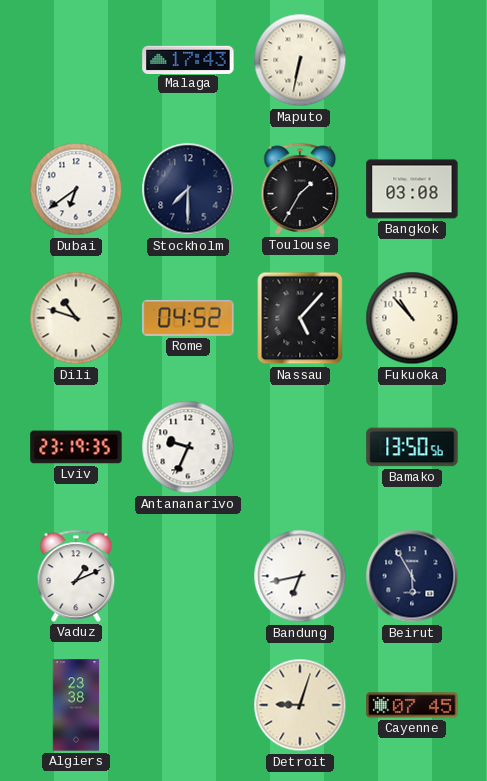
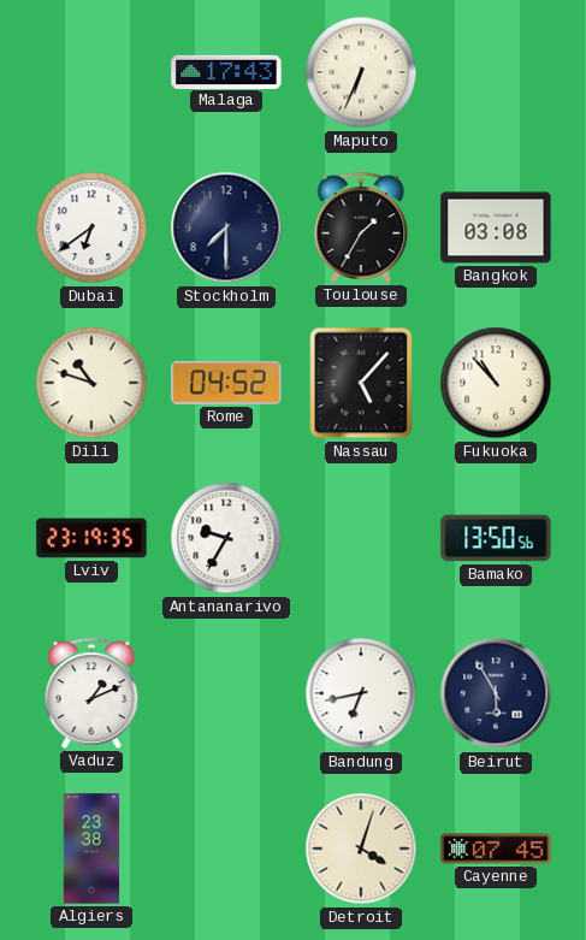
Maputo: 6:32 -> 6:34 (361, 72)
Antananarivo: 9:34 -> 9:35 (226, 538)
Detroit: 9:03 -> 4:03 (361, 849)
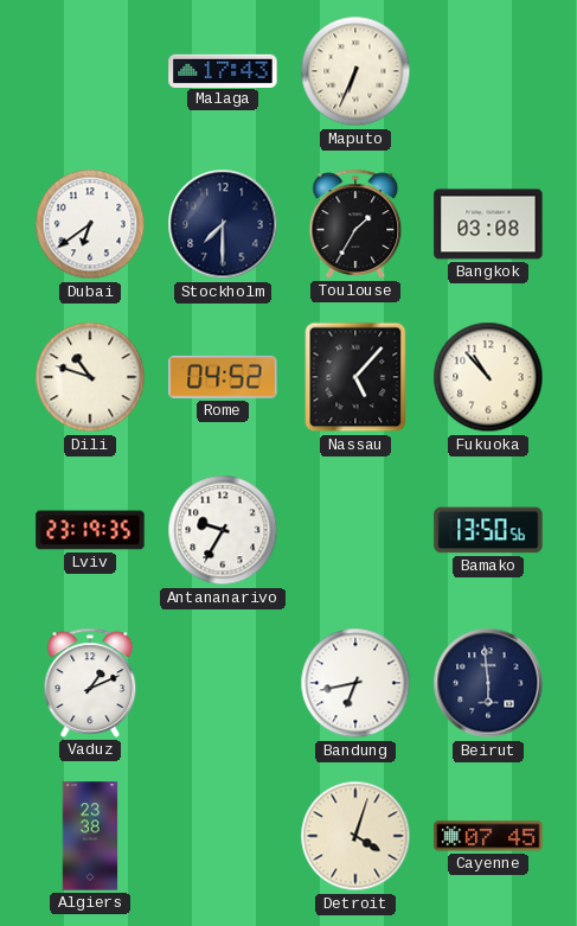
Beirut: 5:55 -> 5:59 (488, 683)
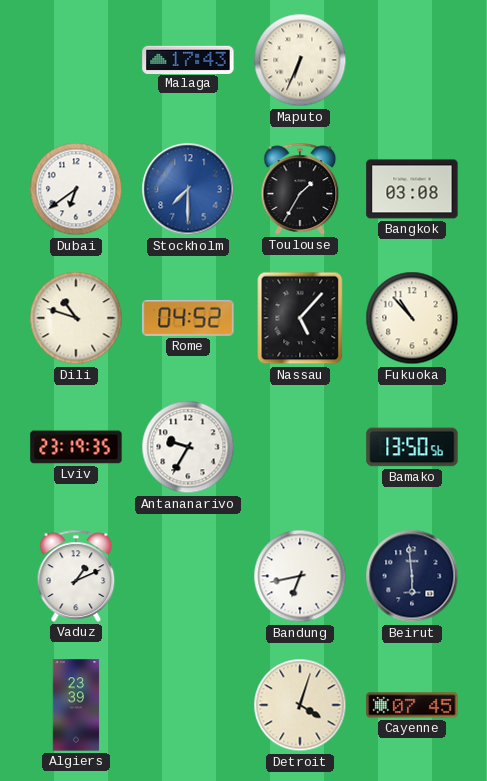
Stockholm dial: navy -> blue (188, 189)
Algiers: 23:38 -> 23:39 (76, 705)
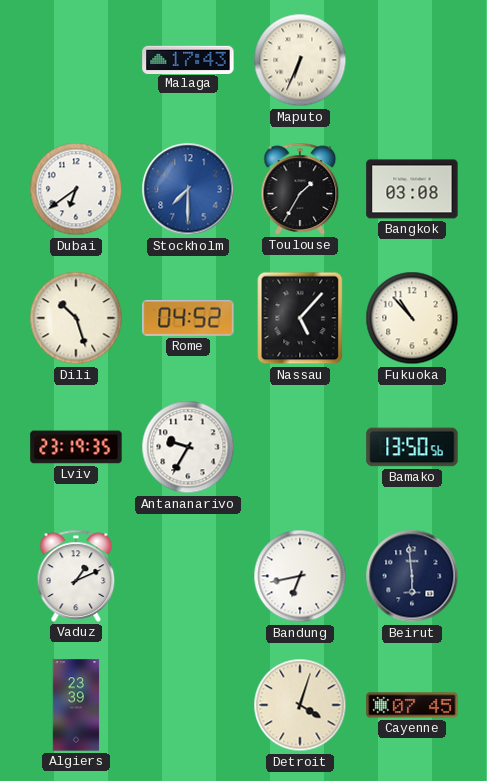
Dili: 10:48 -> 10:27 (76, 318)
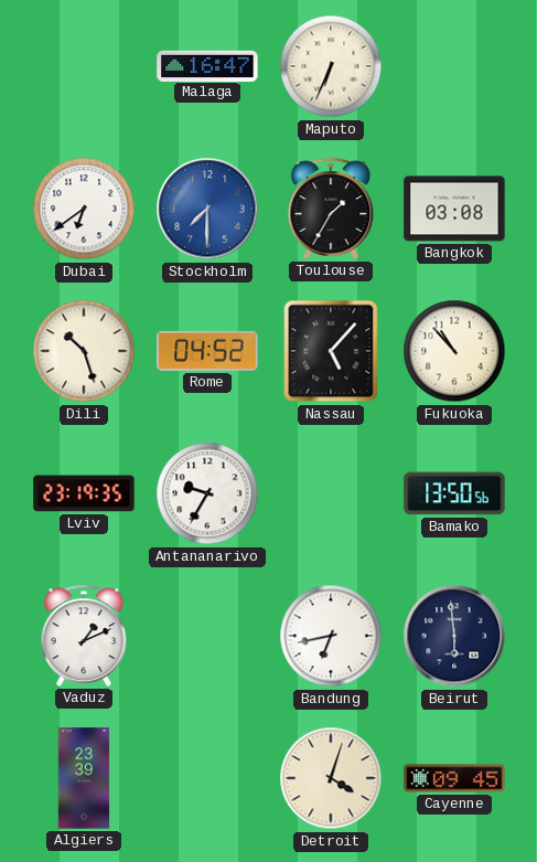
Malaga: 17:43 -> 16:47 (207, 65)
Cayenne: 07:45 -> 09:45 (454, 778)
